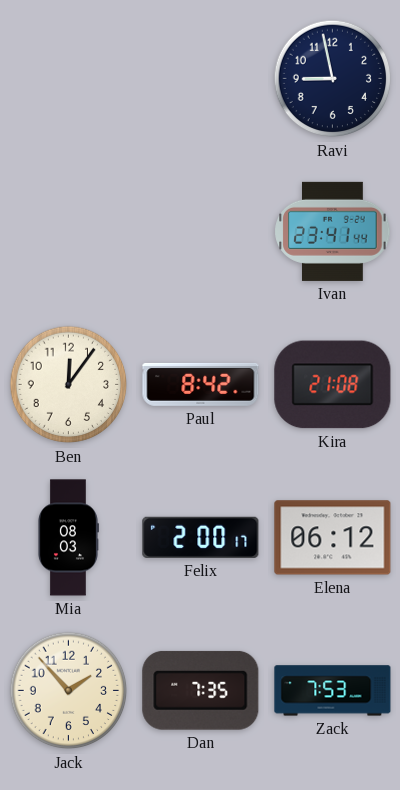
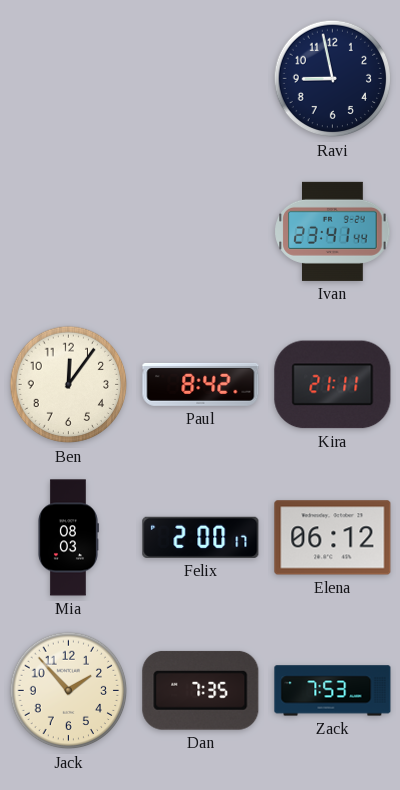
Kira: 21:08 -> 21:11 (333, 385)
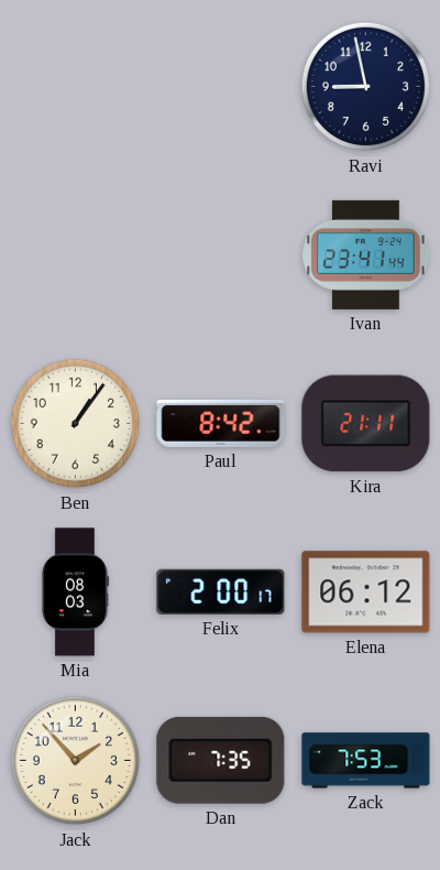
Ben: 12:06 -> 1:06 (76, 424)
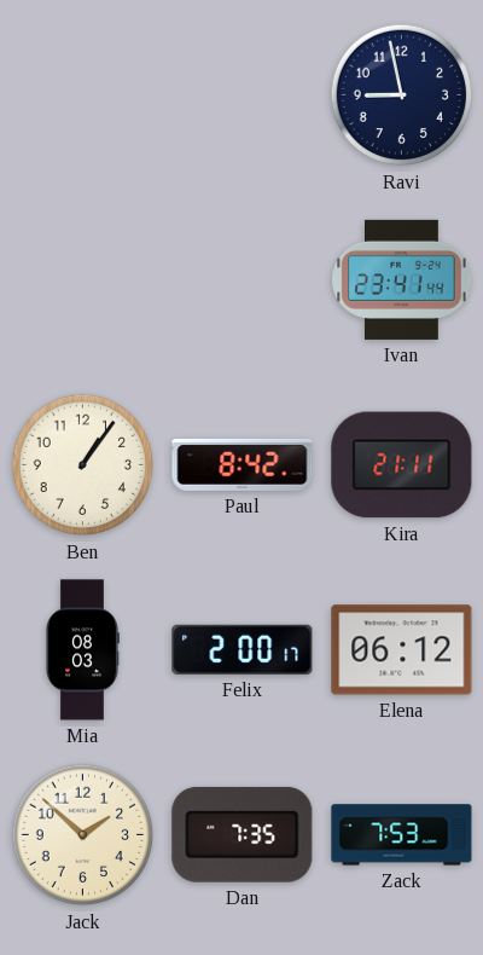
Jack: 1:53 -> 1:52 (83, 835)
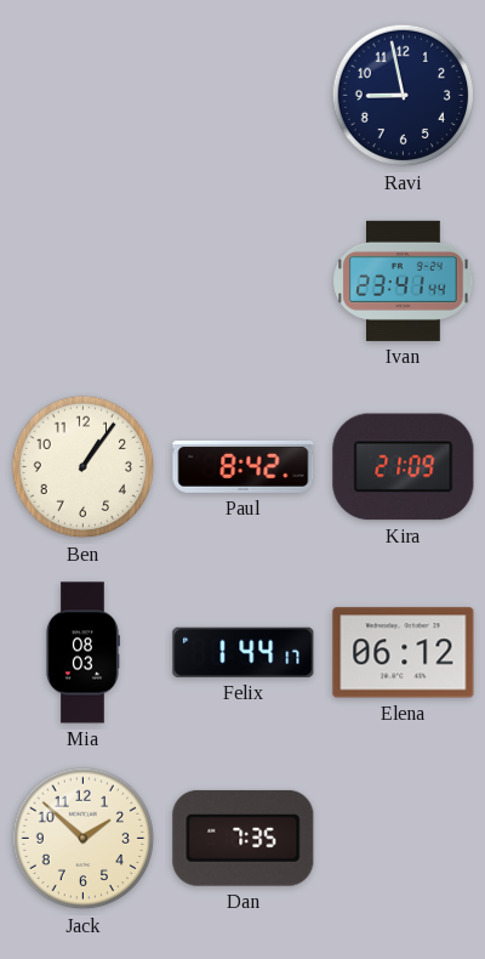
Kira: 21:11 -> 21:09 (404, 467)
Felix: 2:00 -> 1:44 (244, 652)
Zack: 7:53 -> none (402, 835)
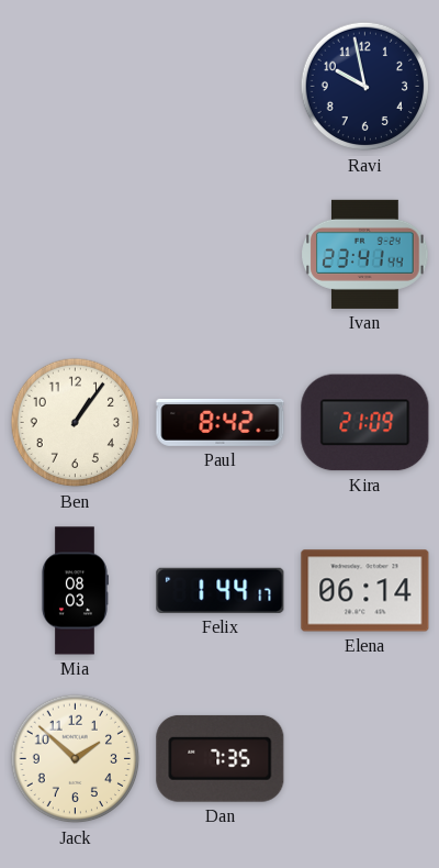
Ravi: 8:58 -> 9:58 (365, 87)
Elena: 06:12 -> 06:14 (365, 591)
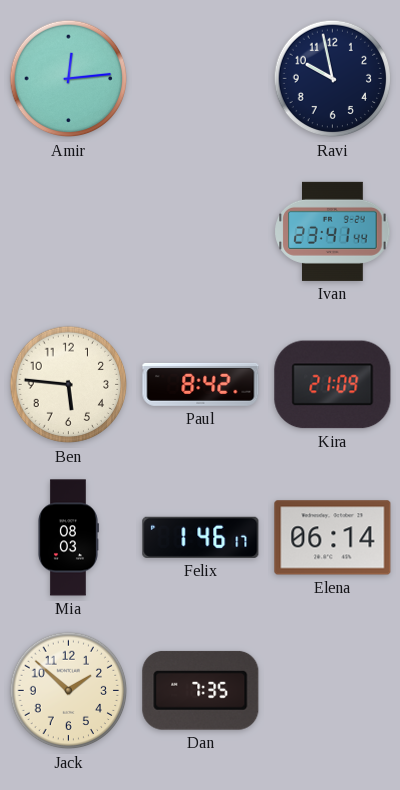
Amir: none -> 12:14 (69, 79)
Ben: 1:06 -> 5:46 (69, 385)
Felix: 1:44 -> 1:46 (201, 537)
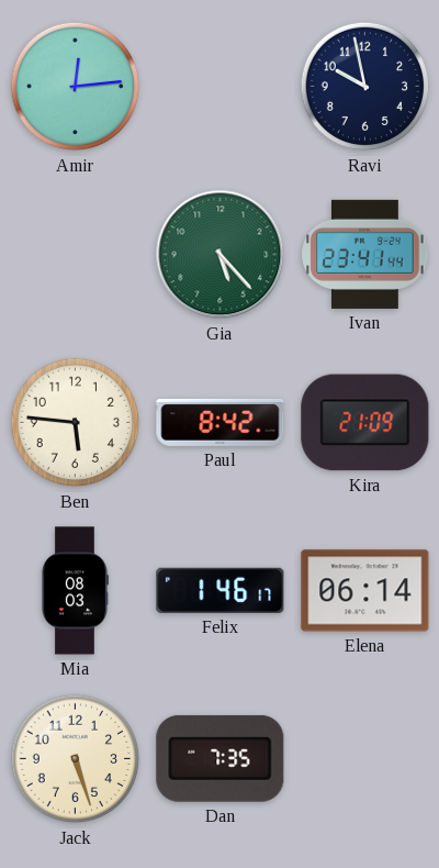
Gia: none -> 5:23 (221, 255)
Jack: 1:52 -> 5:27 (76, 759)
